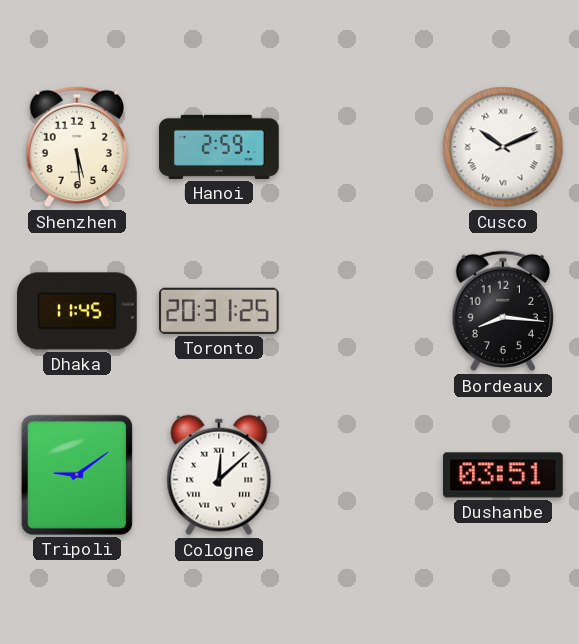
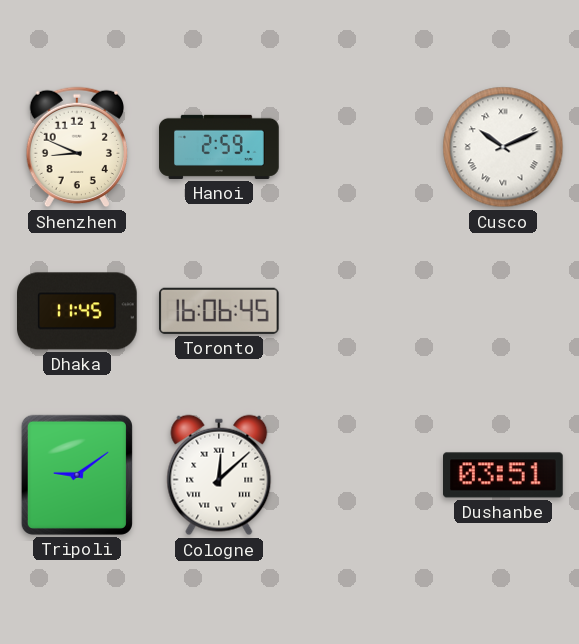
Shenzhen: 5:29 -> 8:49 (76, 147)
Toronto: 20:31 -> 16:06 (220, 311)
Bordeaux: 8:16 -> none (502, 311)
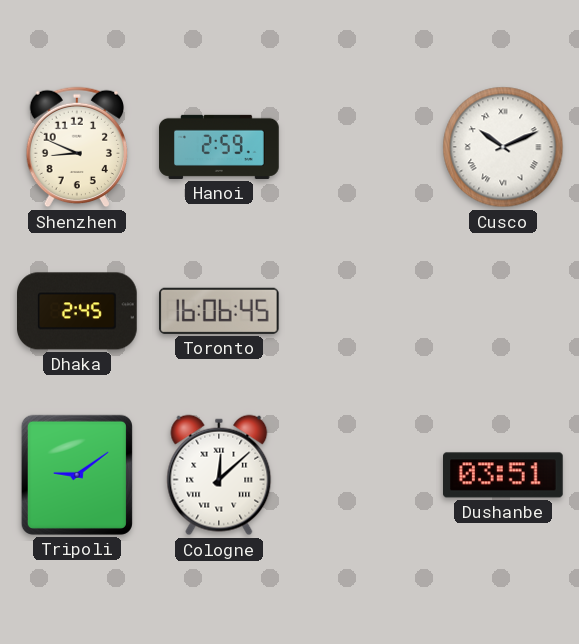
Dhaka: 11:45 -> 2:45 (78, 311)
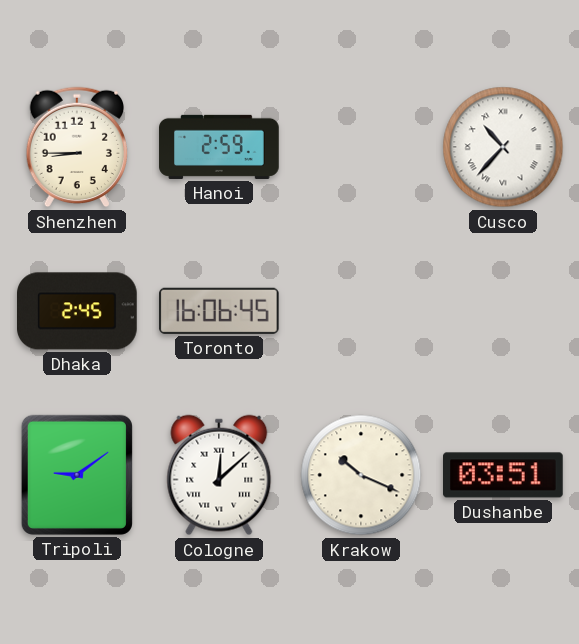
Shenzhen: 8:49 -> 8:45 (76, 147)
Cusco: 10:11 -> 10:37 (503, 147)
Krakow: none -> 10:19 (361, 475)
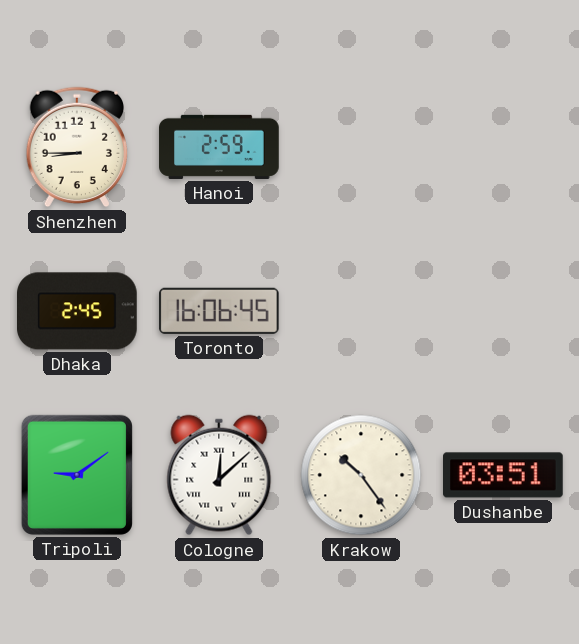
Cusco: 10:37 -> none (503, 147)
Krakow: 10:19 -> 10:24 (361, 475)
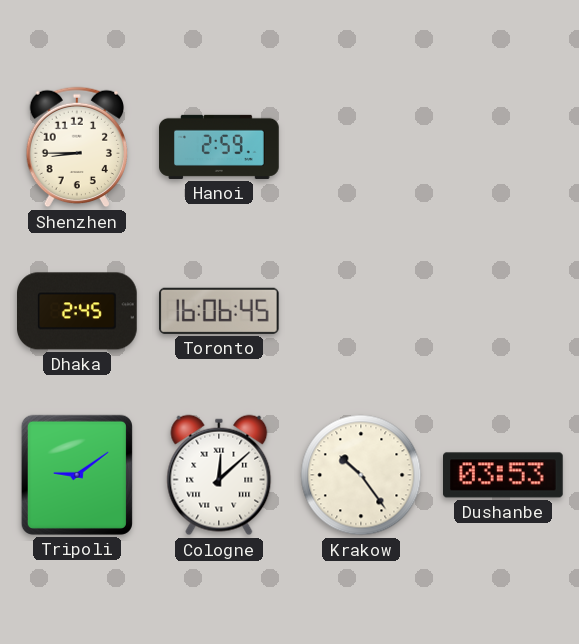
Dushanbe: 03:51 -> 03:53 (504, 475)
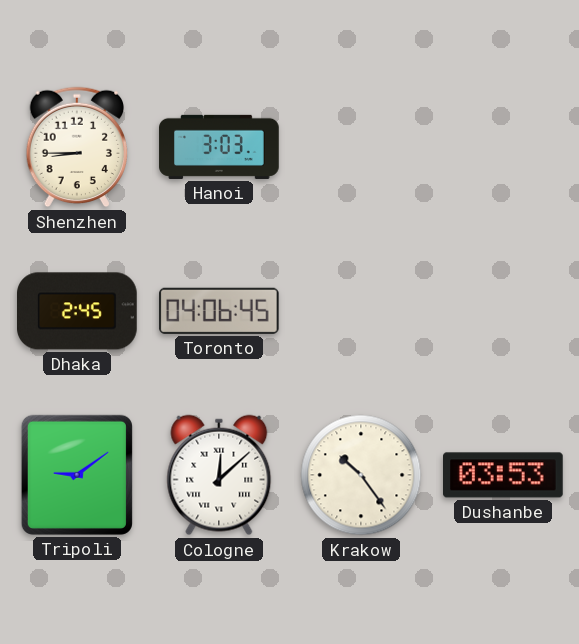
Hanoi: 2:59 -> 3:03 (219, 147)
Toronto: 16:06 -> 04:06 (220, 311)
